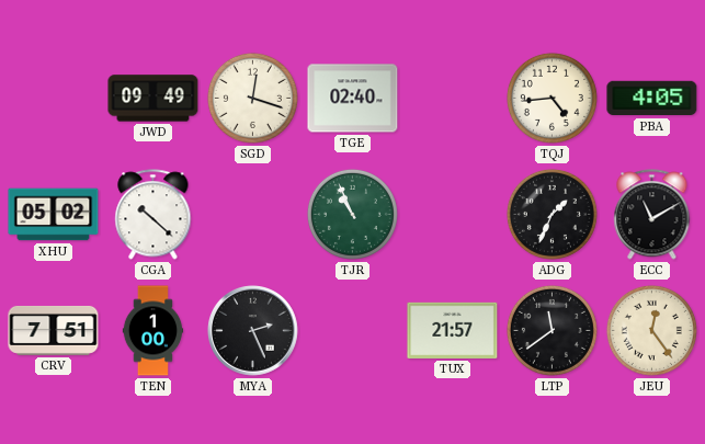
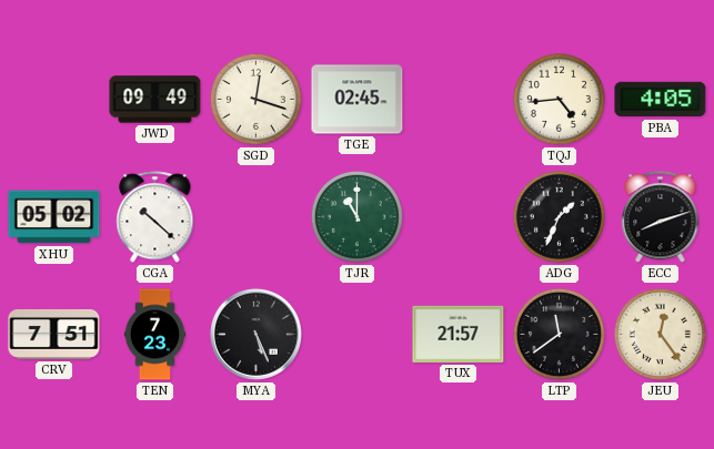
TGE: 02:40 -> 02:45 (358, 100)
TJR: 10:56 -> 11:00 (356, 216)
ECC: 11:10 -> 8:12 (661, 217)
TEN: 1:00 -> 7:23 (155, 335)
MYA: 2:26 -> 5:26 (257, 335)
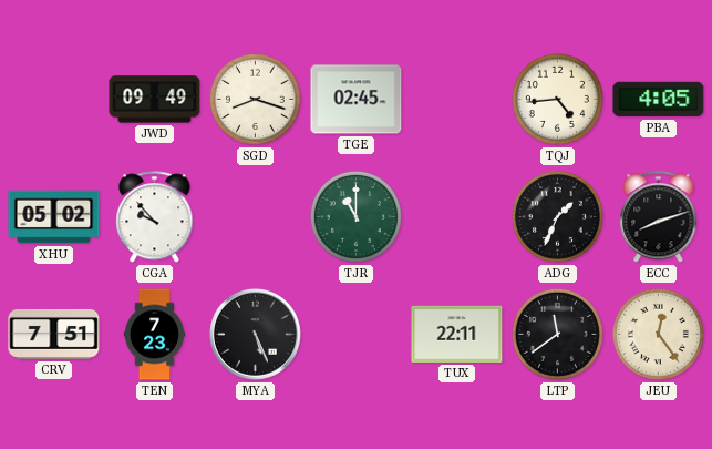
SGD: 12:18 -> 8:18 (255, 99)
CGA: 10:22 -> 9:53 (155, 217)
TUX: 21:57 -> 22:11 (457, 334)
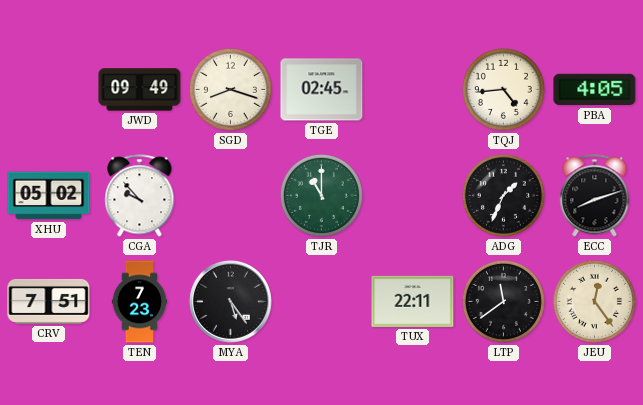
MYA: 5:26 -> 5:24 (231, 302)
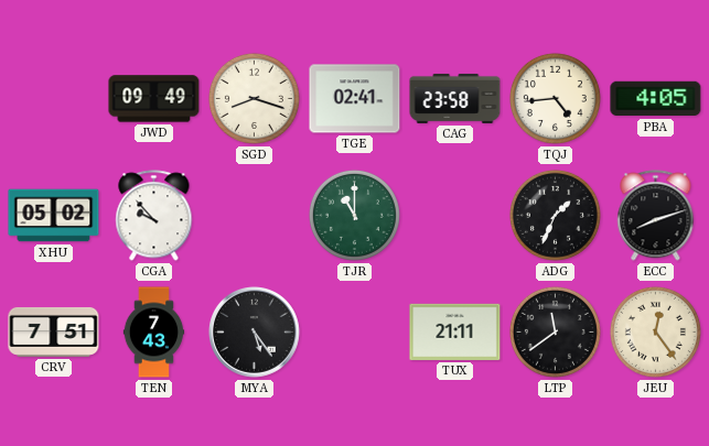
TGE: 02:45 -> 02:41 (355, 99)
CAG: none -> 23:58 (455, 98)
TEN: 7:23 -> 7:43 (154, 333)
TUX: 22:11 -> 21:11 (455, 331)
